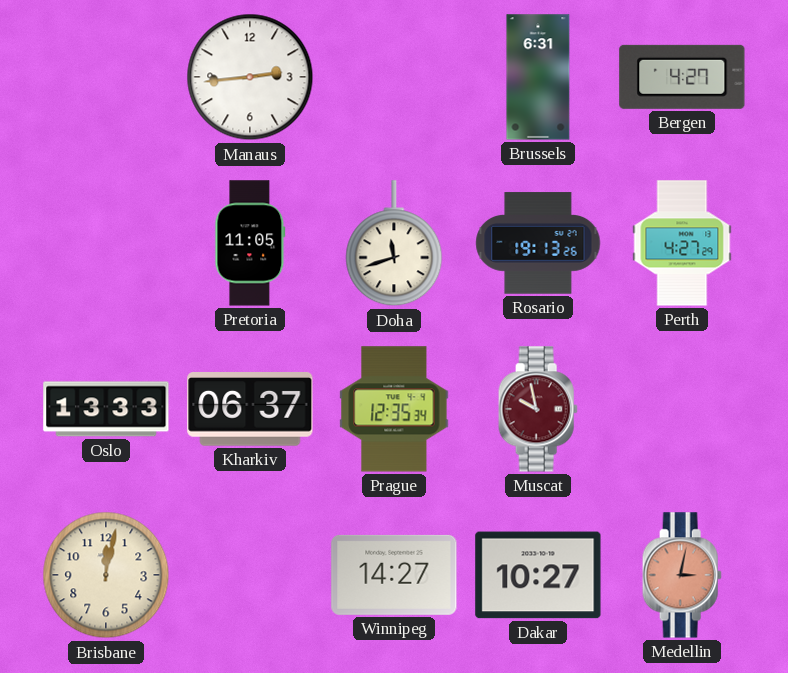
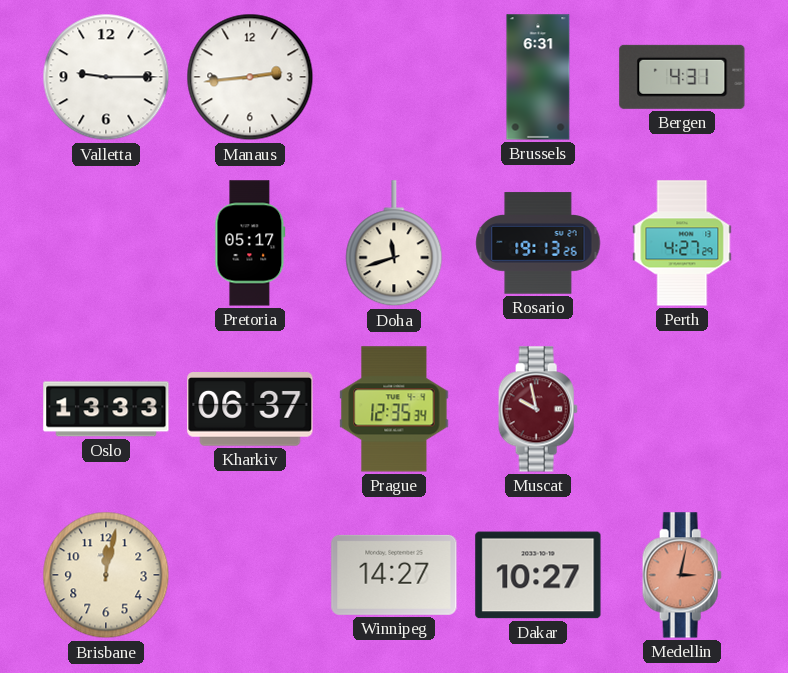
Valletta: none -> 9:15 (106, 77)
Bergen: 4:27 -> 4:31 (682, 77)
Pretoria: 11:05 -> 05:17 (250, 243)
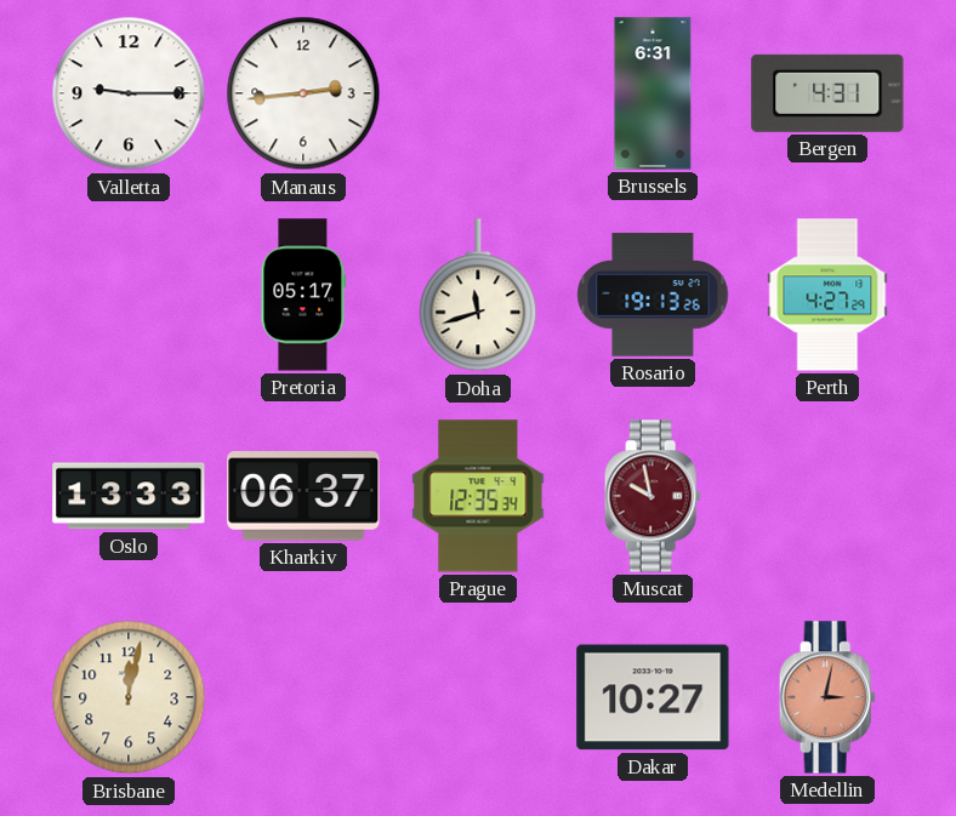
Winnipeg: 14:27 -> none (394, 575)
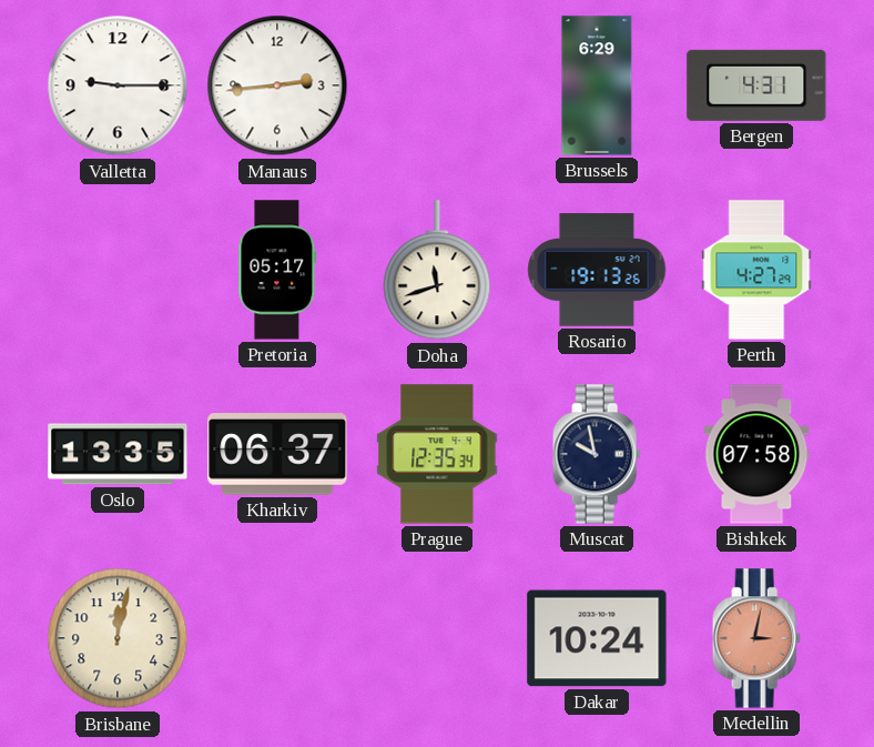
Brussels: 6:31 -> 6:29 (597, 85)
Oslo: 13:33 -> 13:35 (118, 454)
Muscat dial: burgundy -> navy (597, 454)
Bishkek: none -> 07:58 (756, 454)
Dakar: 10:27 -> 10:24 (597, 638)
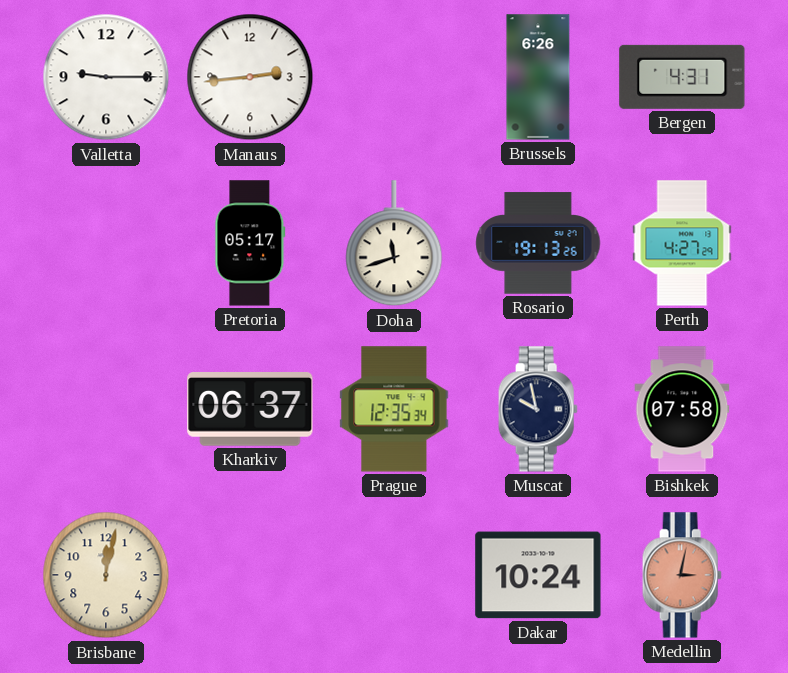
Brussels: 6:29 -> 6:26 (538, 77)
Oslo: 13:35 -> none (118, 454)
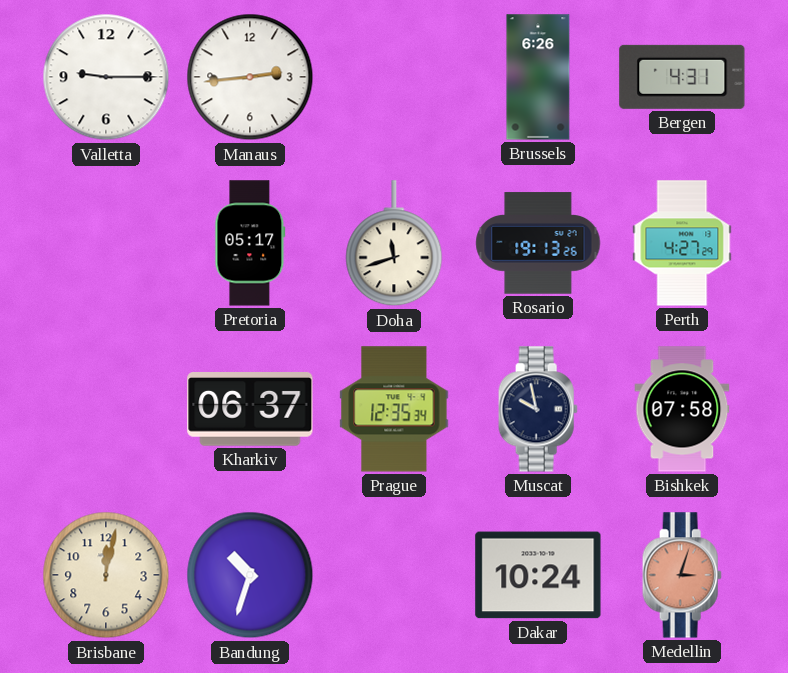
Bandung: none -> 10:33 (250, 575)
Medellin: 3:02 -> 3:03 (682, 575)
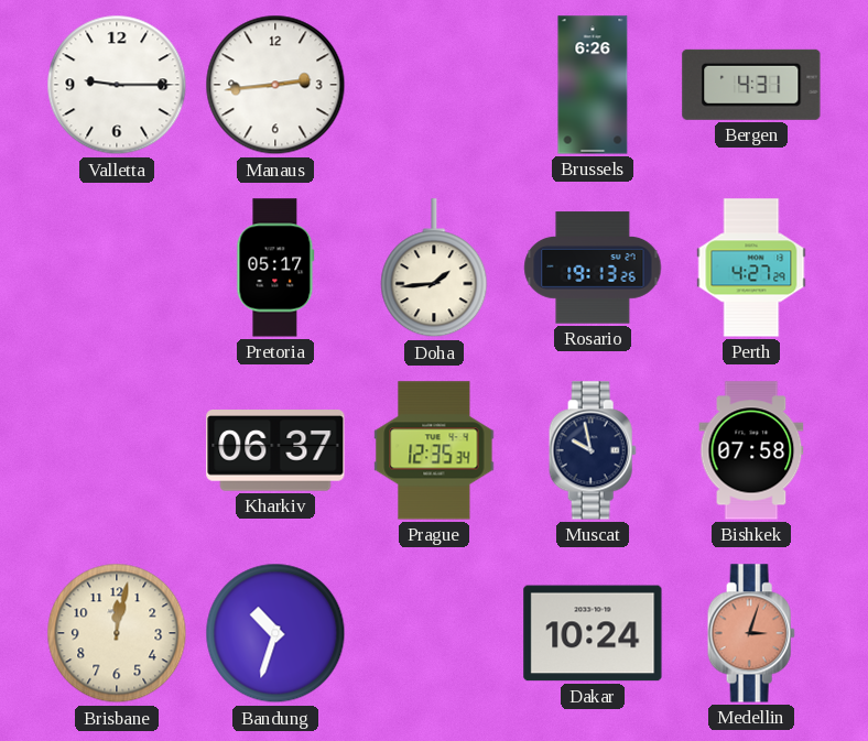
Doha: 11:42 -> 1:44 (434, 269)
